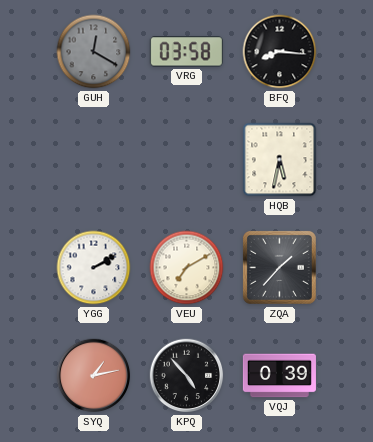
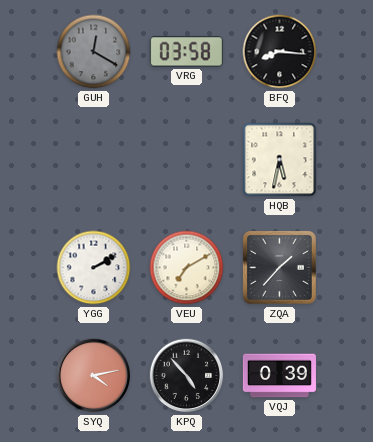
SYQ: 1:13 -> 4:13 (94, 376)
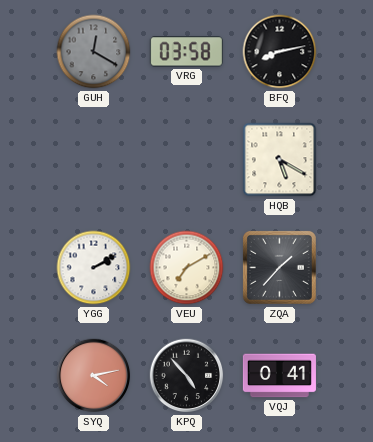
BFQ: 8:16 -> 8:13 (280, 52)
HQB: 5:32 -> 5:20 (280, 160)
VQJ: 0:39 -> 0:41 (279, 376)
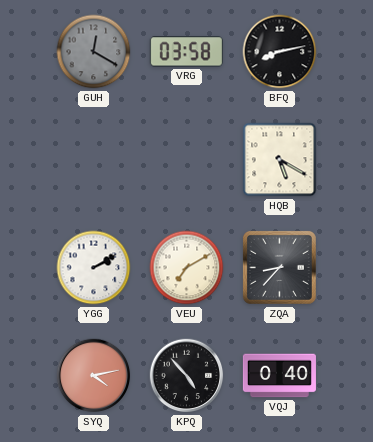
ZQA: 1:37 -> 8:37 (279, 267)
VQJ: 0:41 -> 0:40 (279, 376)
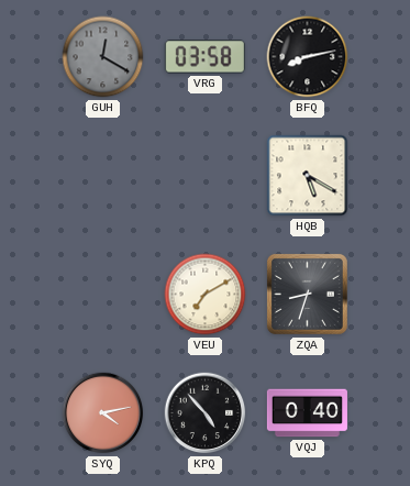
YGG: 2:10 -> none (94, 268)
ZQA: 8:37 -> 8:33 (307, 294)
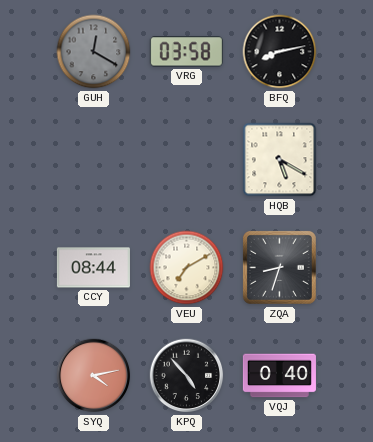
CCY: none -> 08:44 (93, 268)
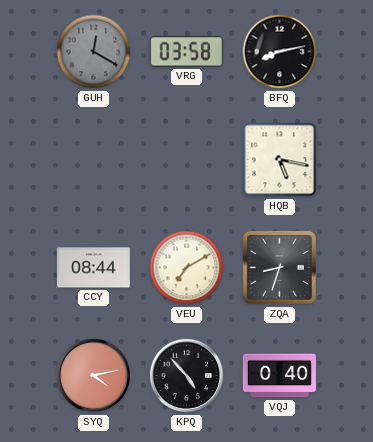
HQB: 5:20 -> 5:17 (280, 160)
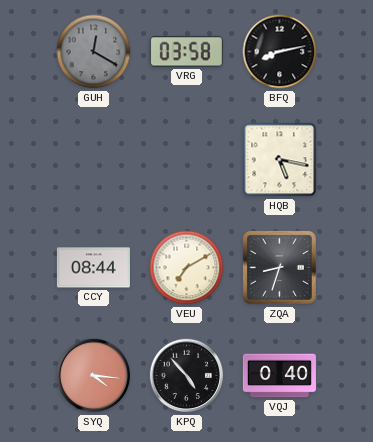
SYQ: 4:13 -> 4:16 (94, 376)
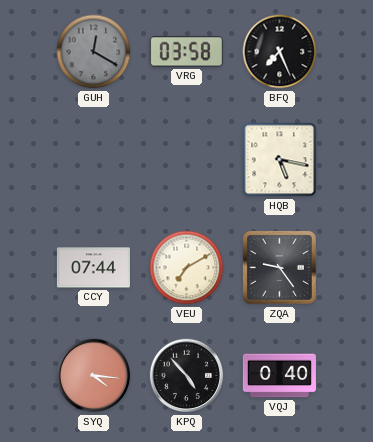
BFQ: 8:13 -> 7:26 (280, 52)
CCY: 08:44 -> 07:44 (93, 268)
ZQA: 8:33 -> 9:24 (279, 267)
